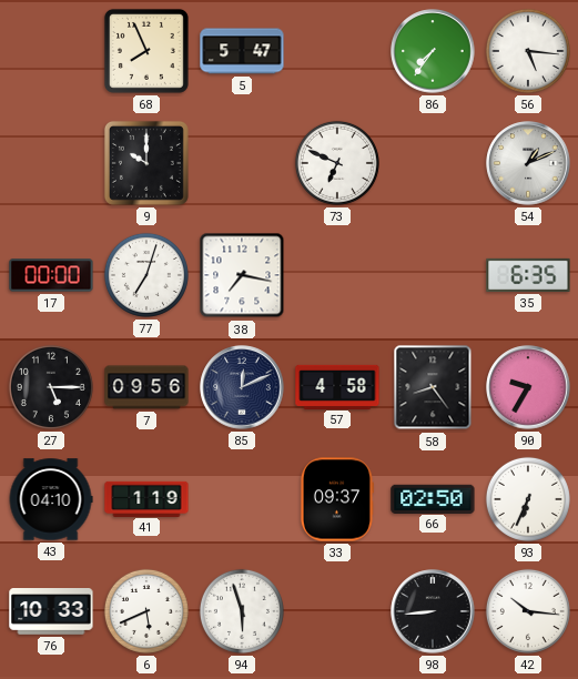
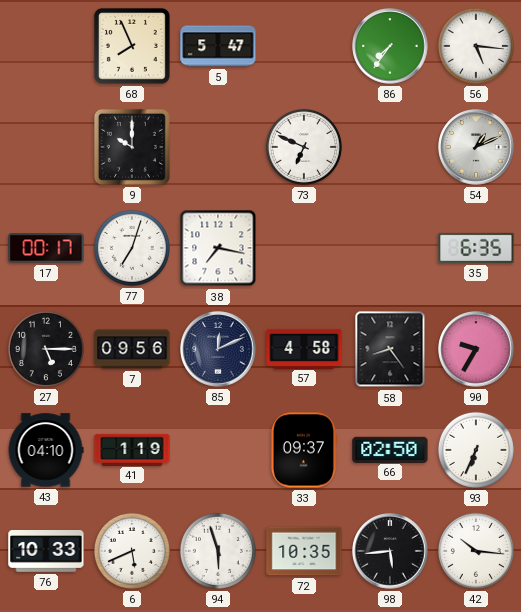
17: 00:00 -> 00:17 (46, 248)
72: none -> 10:35 (304, 551)
98: 8:44 -> 5:44 (390, 551)
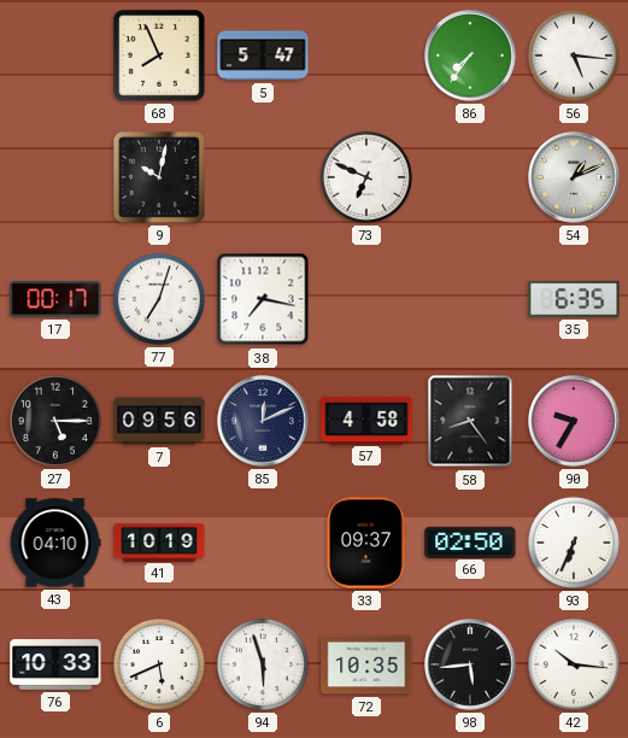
9: 10:00 -> 10:02 (159, 177)
41: 1:19 -> 10:19 (159, 541)
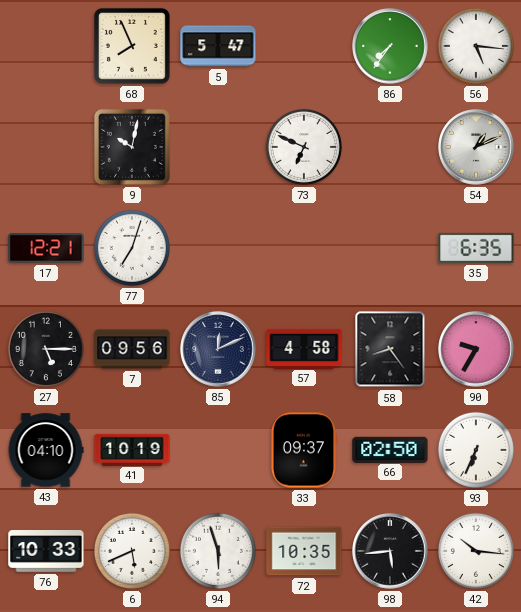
17: 00:17 -> 12:21 (46, 248)
38: 7:17 -> none (263, 299)
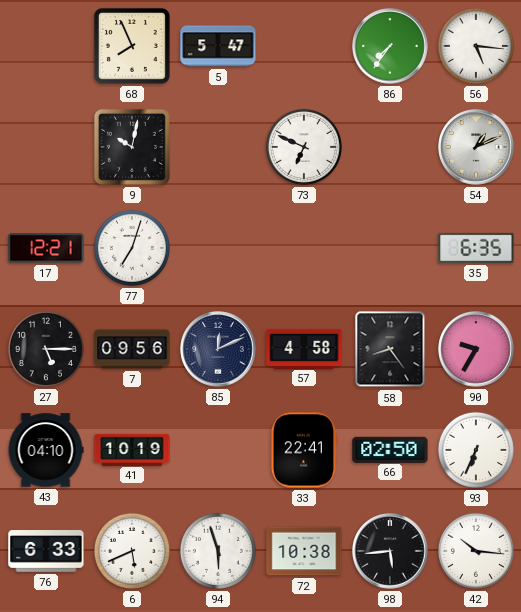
33: 09:37 -> 22:41 (303, 450)
76: 10:33 -> 6:33 (46, 552)
72: 10:35 -> 10:38 (304, 551)
